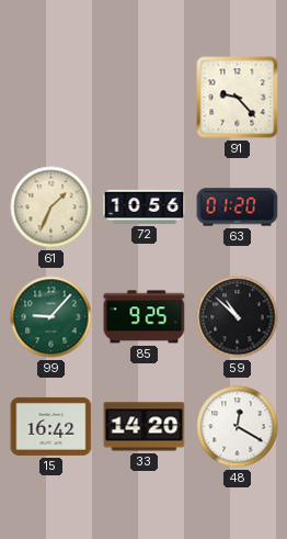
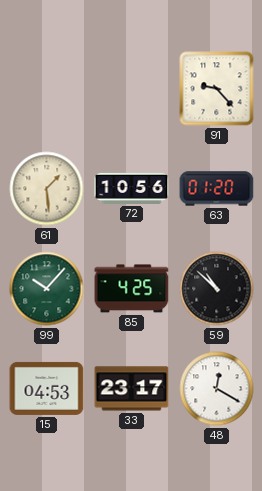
61: 1:34 -> 1:29 (47, 189)
99: 9:07 -> 10:07 (47, 289)
85: 9:25 -> 4:25 (132, 289)
15: 16:42 -> 04:53 (47, 388)
33: 14:20 -> 23:17 (132, 389)
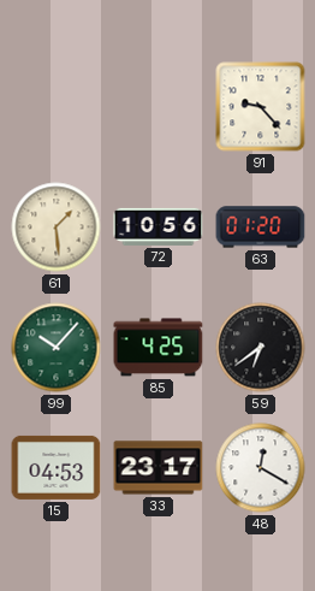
59: 10:52 -> 6:39 (261, 348)
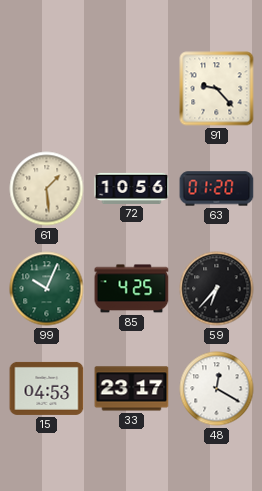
99: 10:07 -> 10:04 (47, 289)
59: 6:39 -> 6:37 (217, 289)
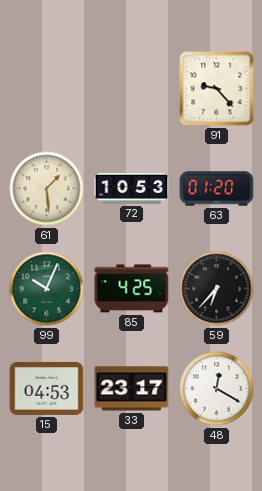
72: 10:56 -> 10:53 (132, 188)
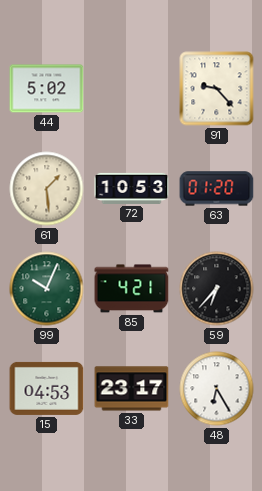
44: none -> 5:02 (47, 89)
85: 4:25 -> 4:21 (132, 289)
48: 12:20 -> 6:25 (217, 389)
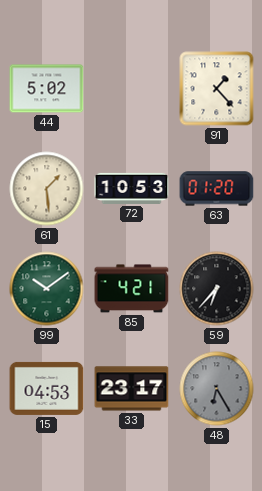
91: 9:23 -> 1:23 (217, 89)
99: 10:04 -> 10:09 (47, 289)
48 dial: white -> grey (217, 389)
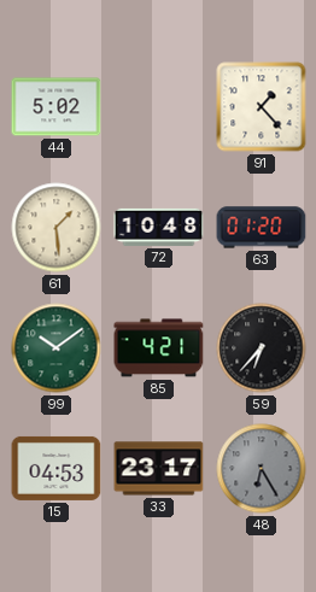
72: 10:53 -> 10:48 (159, 227)
